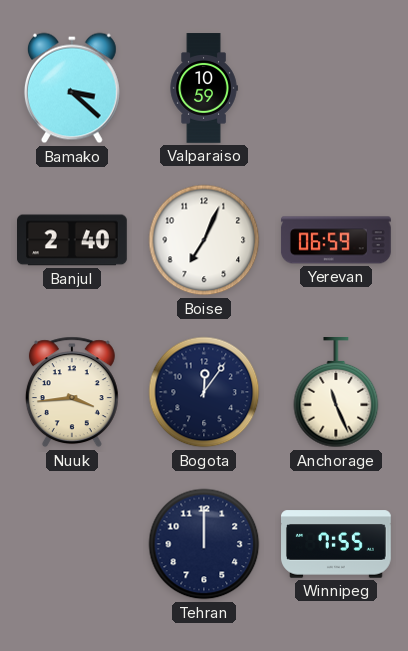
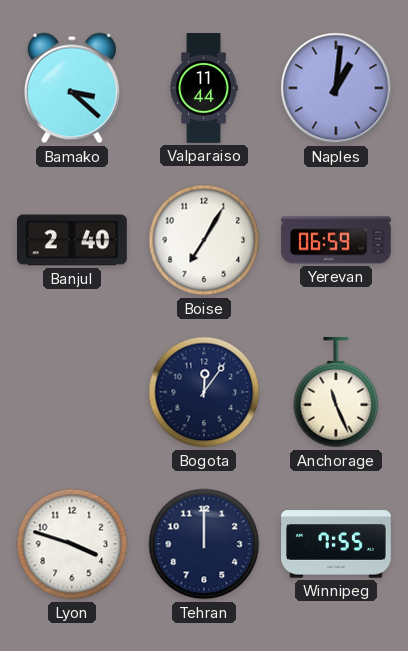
Valparaiso: 10:59 -> 11:44 (204, 88)
Naples: none -> 1:01 (336, 88)
Boise: 7:04 -> 7:05 (204, 240)
Nuuk: 3:44 -> none (72, 392)
Lyon: none -> 3:48 (72, 544)
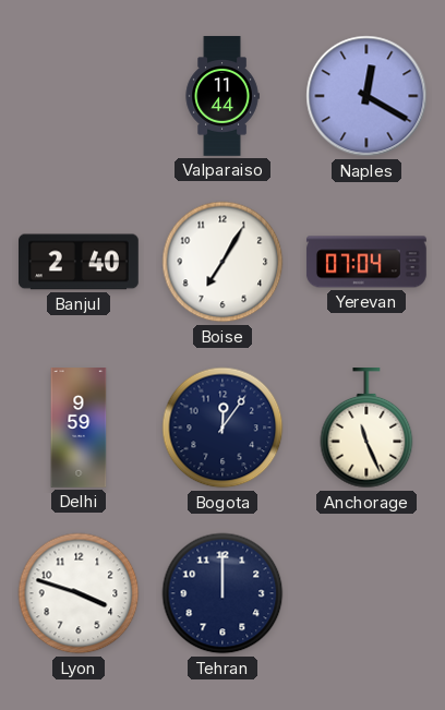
Bamako: 3:22 -> none (72, 88)
Naples: 1:01 -> 12:20 (366, 96)
Yerevan: 06:59 -> 07:04 (366, 262)
Delhi: none -> 9:59 (79, 428)
Winnipeg: 7:55 -> none (337, 544)
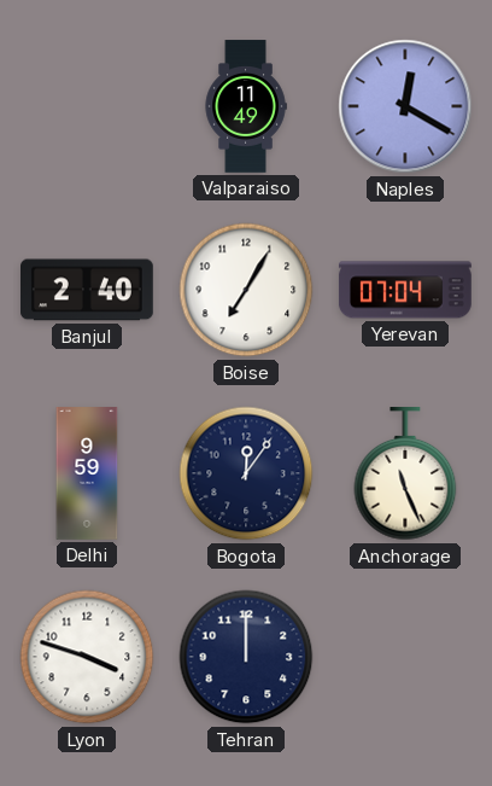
Valparaiso: 11:44 -> 11:49 (246, 106)
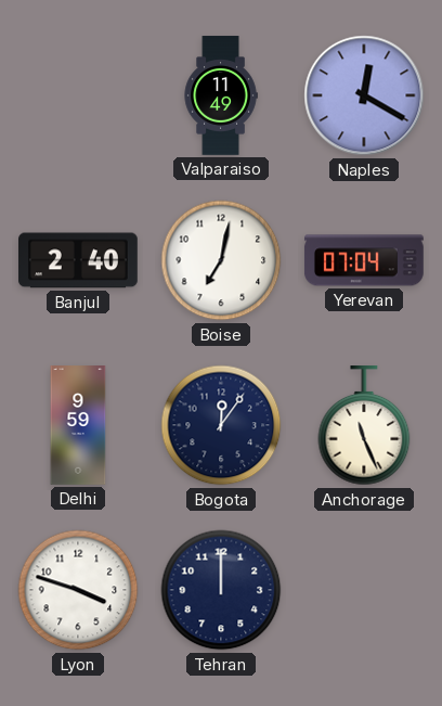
Boise: 7:05 -> 7:02 (221, 260)
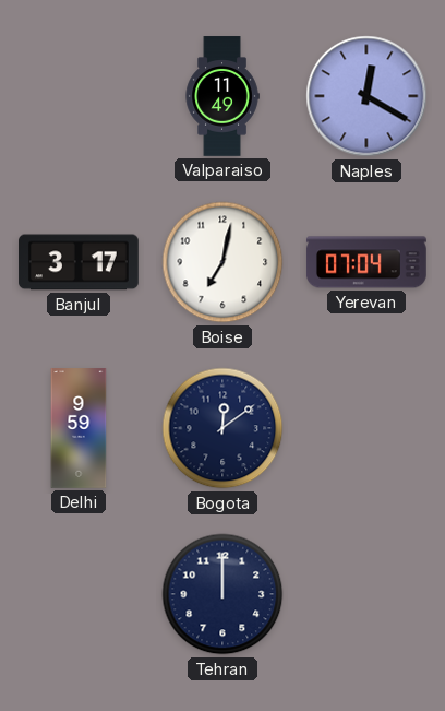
Banjul: 2:40 -> 3:17 (80, 262)
Bogota: 12:06 -> 12:09 (222, 428)
Anchorage: 11:26 -> none (364, 426)
Lyon: 3:48 -> none (78, 590)
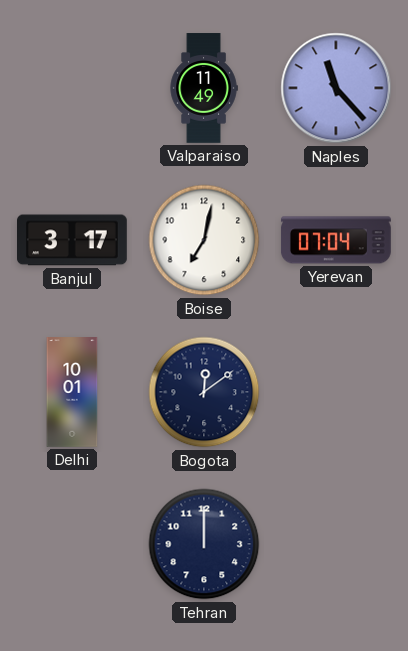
Naples: 12:20 -> 11:23 (336, 88)
Delhi: 9:59 -> 10:01 (72, 392)
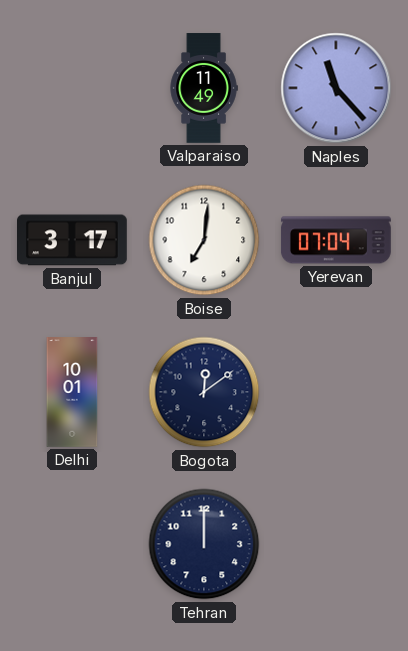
Boise: 7:02 -> 7:01 (204, 240)
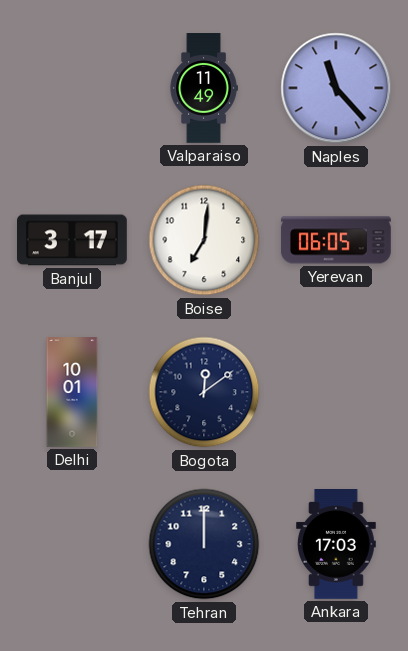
Yerevan: 07:04 -> 06:05 (336, 240)
Ankara: none -> 17:03 (337, 545)
